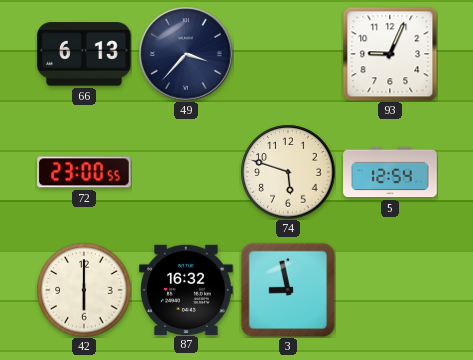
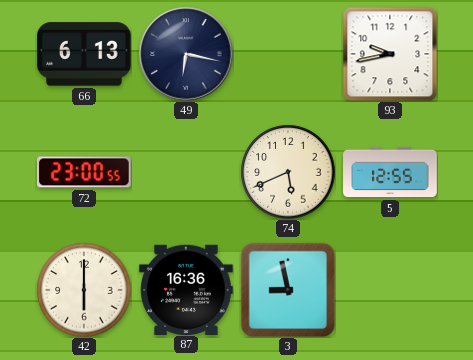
49: 3:37 -> 6:17 (186, 54)
93: 9:04 -> 9:43 (390, 54)
74: 5:48 -> 5:41 (288, 172)
5: 12:54 -> 12:55 (390, 172)
87: 16:32 -> 16:36 (187, 289)
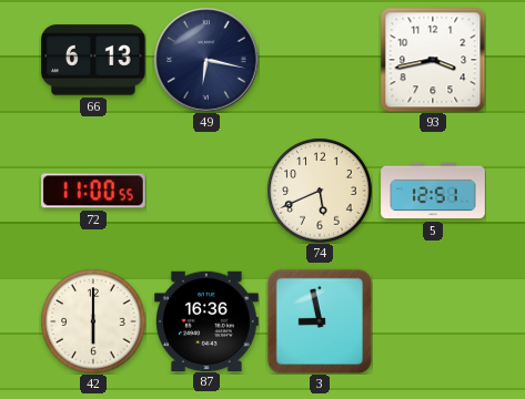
93: 9:43 -> 3:43 (433, 60)
72: 23:00 -> 11:00 (94, 191)
5: 12:55 -> 12:51 (433, 191)
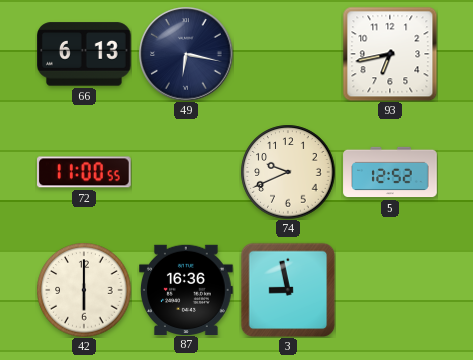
93: 3:43 -> 6:43 (390, 54)
74: 5:41 -> 9:41 (288, 172)
5: 12:51 -> 12:52 (390, 172)
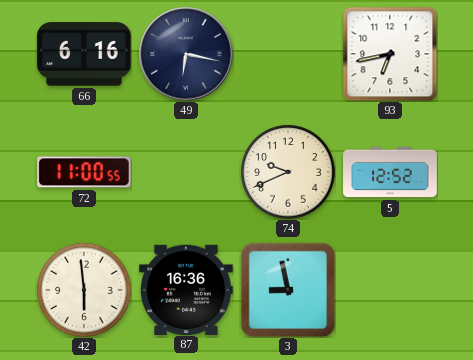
66: 6:13 -> 6:16 (85, 54)
42: 6:00 -> 5:59 (84, 290)
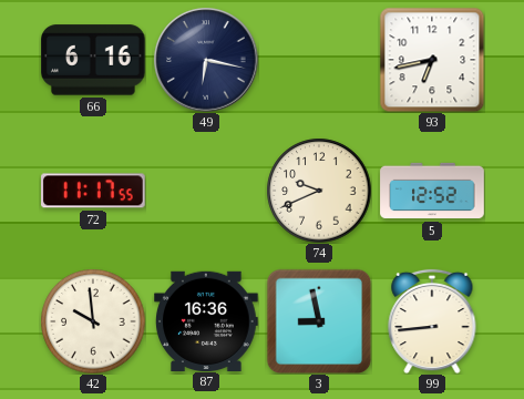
72: 11:00 -> 11:17 (94, 191)
42: 5:59 -> 9:59 (93, 321)
99: none -> 8:44 (432, 321)
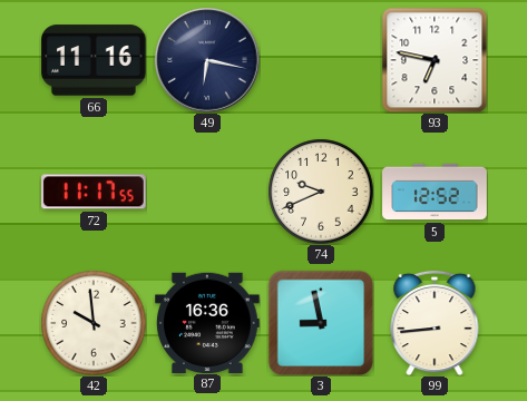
66: 6:16 -> 11:16 (95, 60)
93: 6:43 -> 6:47 (435, 60)
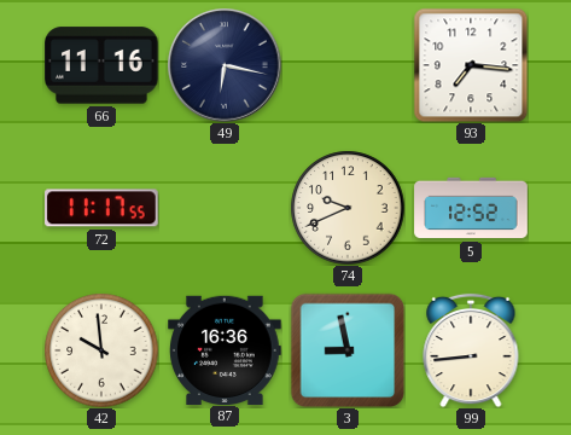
93: 6:47 -> 7:16 (471, 65)
